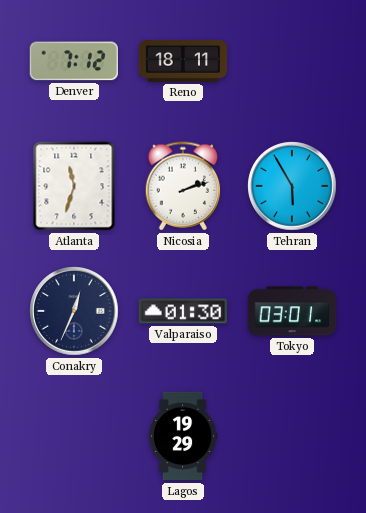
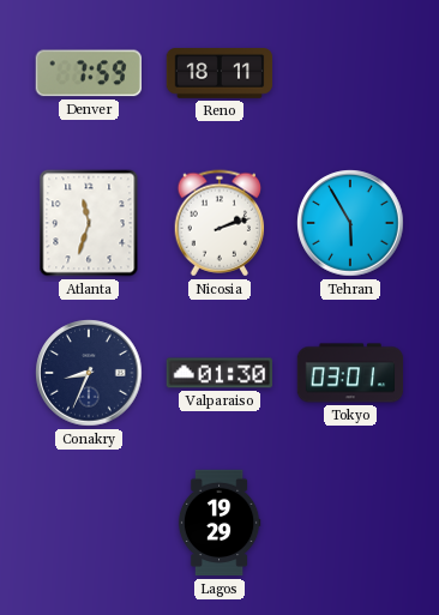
Denver: 7:12 -> 7:59 (89, 73)
Conakry: 12:34 -> 8:34 (89, 373)
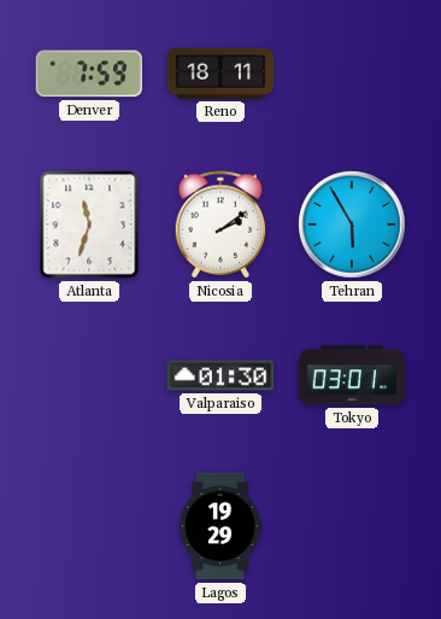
Nicosia: 2:12 -> 2:09 (220, 224)
Conakry: 8:34 -> none (89, 373)
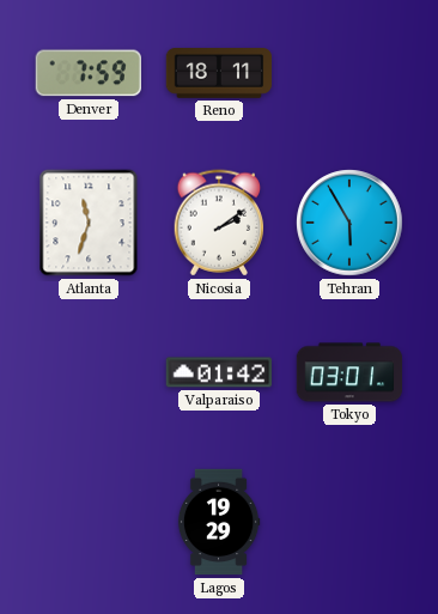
Valparaiso: 01:30 -> 01:42 (219, 372)
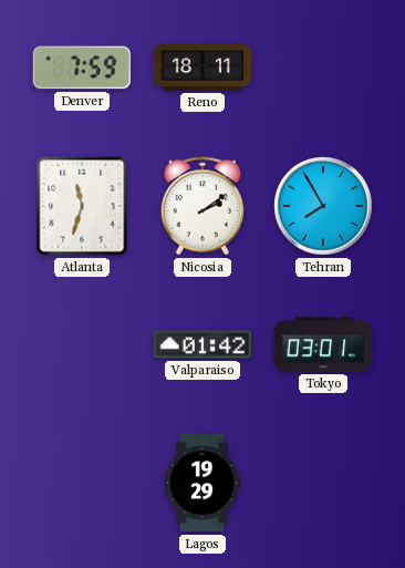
Tehran: 5:55 -> 7:55 (323, 206)
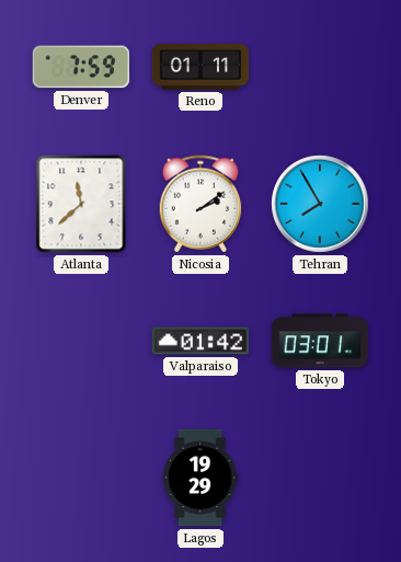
Reno: 18:11 -> 01:11 (200, 68)
Atlanta: 11:33 -> 11:38 (81, 204)
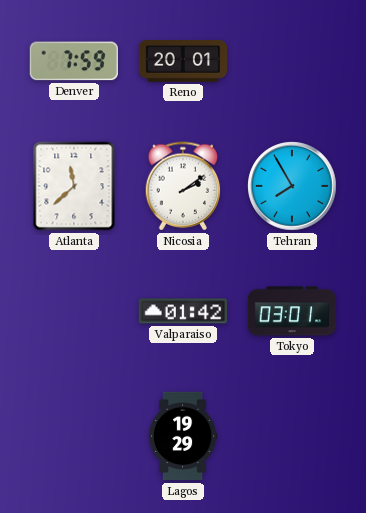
Reno: 01:11 -> 20:01 (183, 62)
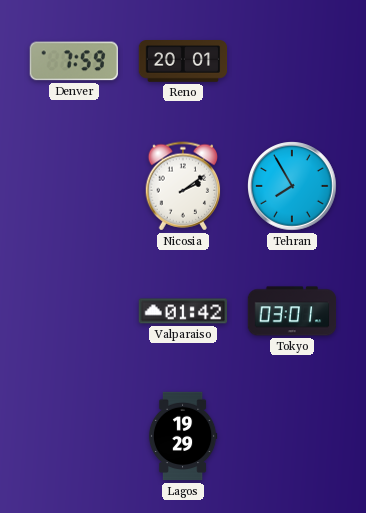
Atlanta: 11:38 -> none (74, 186)
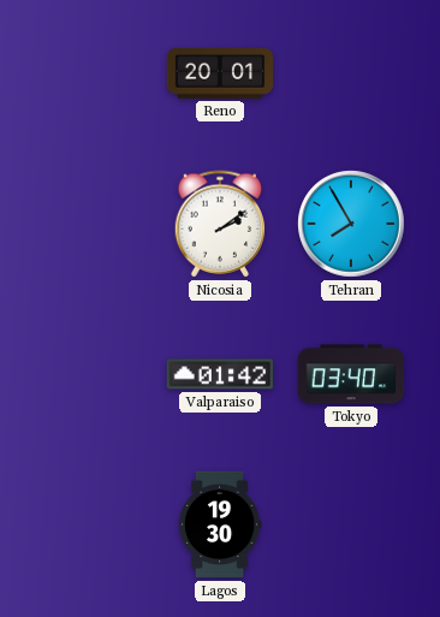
Denver: 7:59 -> none (74, 61)
Tokyo: 03:01 -> 03:40 (351, 374)
Lagos: 19:29 -> 19:30 (220, 524)
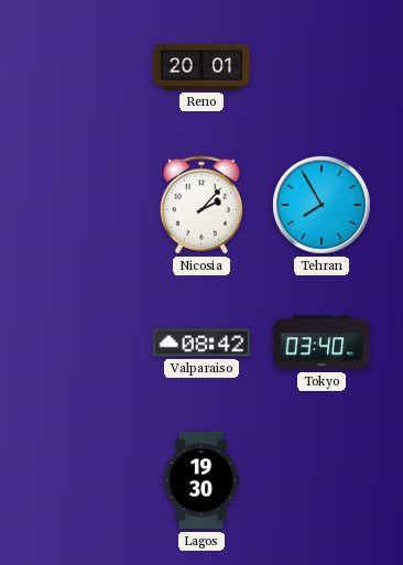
Nicosia: 2:09 -> 2:07 (201, 205)
Valparaiso: 01:42 -> 08:42 (201, 343)
